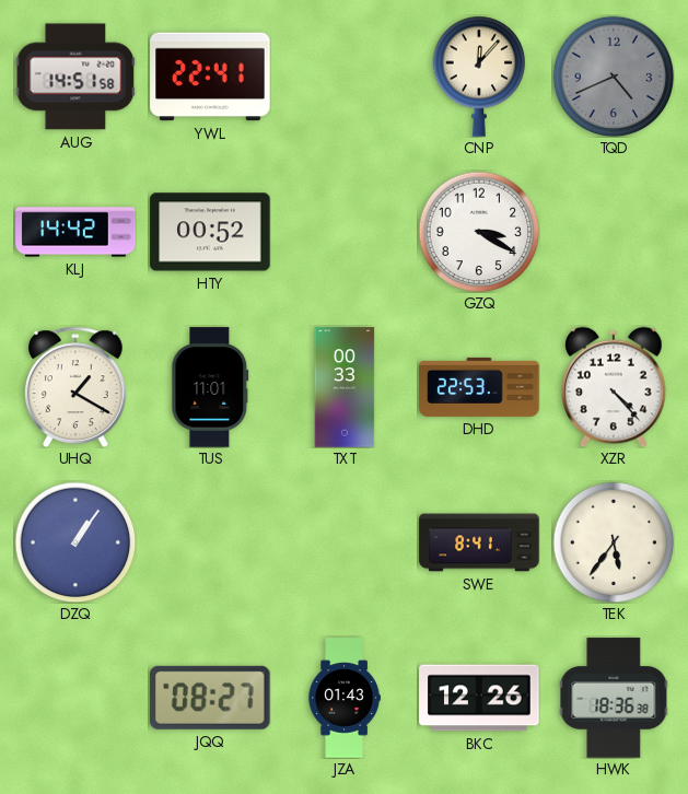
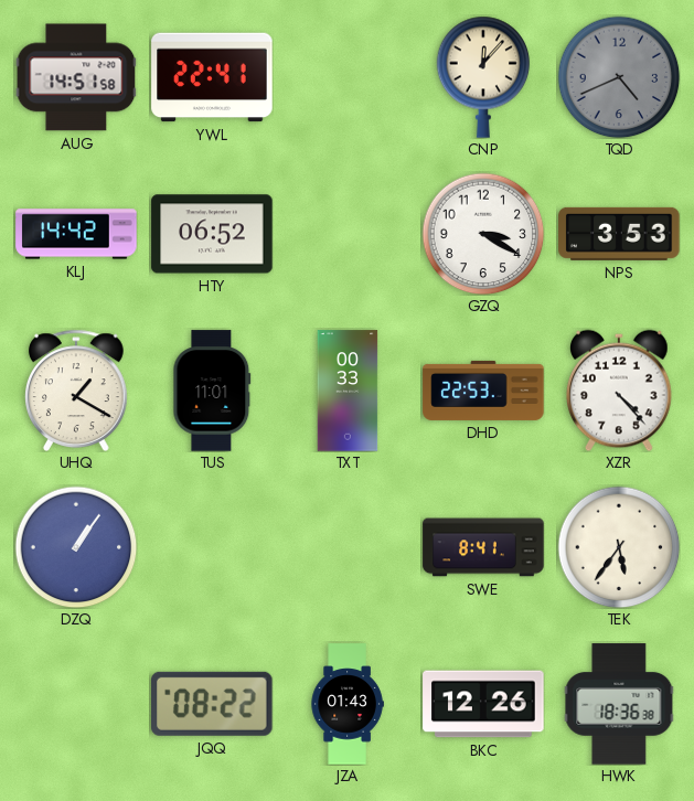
HTY: 00:52 -> 06:52 (212, 234)
NPS: none -> 3:53 (619, 234)
JQQ: 08:27 -> 08:22 (213, 704)
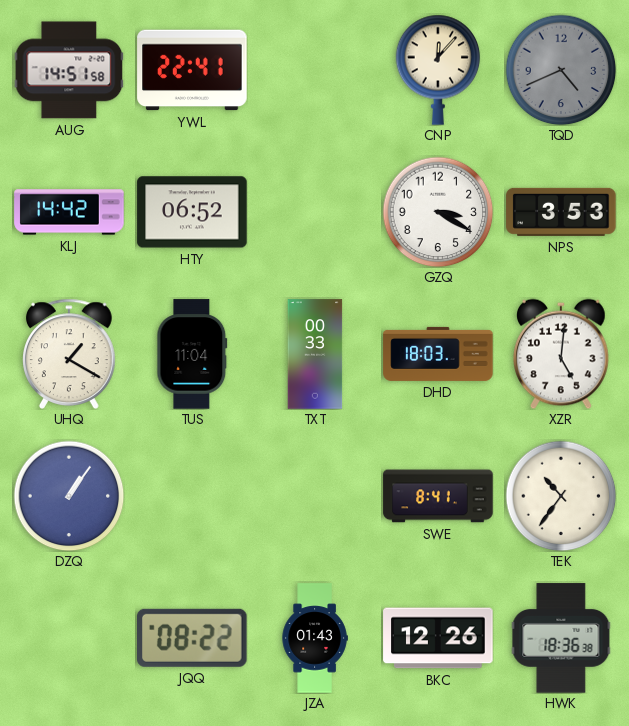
TUS: 11:01 -> 11:04 (192, 354)
DHD: 22:53 -> 18:03 (438, 354)
XZR: 4:23 -> 5:01 (561, 354)
TEK: 5:36 -> 10:36 (561, 496)
